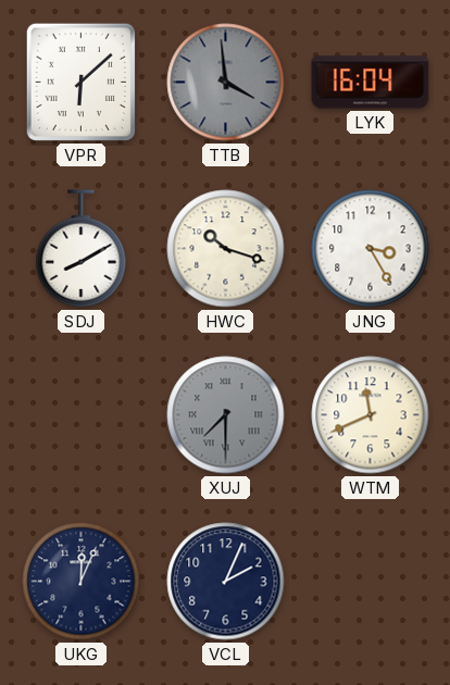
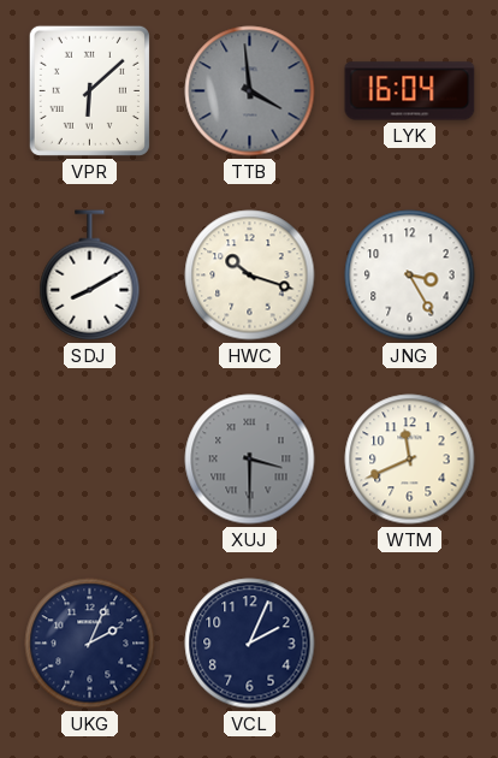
XUJ: 7:30 -> 3:30 (250, 460)
UKG: 12:04 -> 2:04 (90, 644)
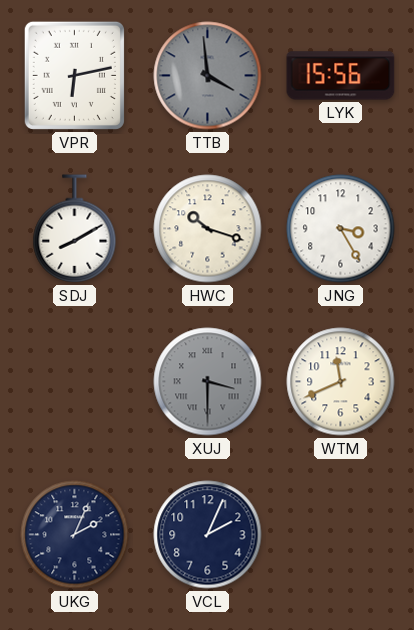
VPR: 6:08 -> 6:13 (74, 75)
LYK: 16:04 -> 15:56 (341, 76)
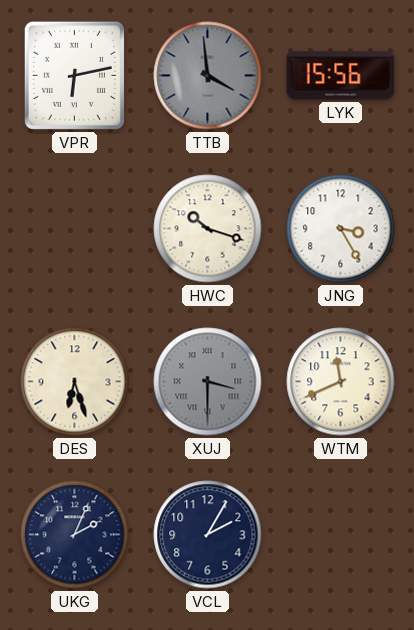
SDJ: 8:10 -> none (75, 229)
DES: none -> 6:27 (75, 382)
VCL: 2:04 -> 2:05 (208, 535)
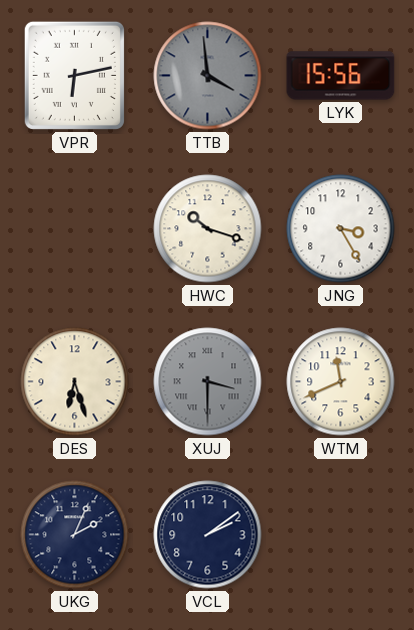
VCL: 2:05 -> 2:09 (208, 535)
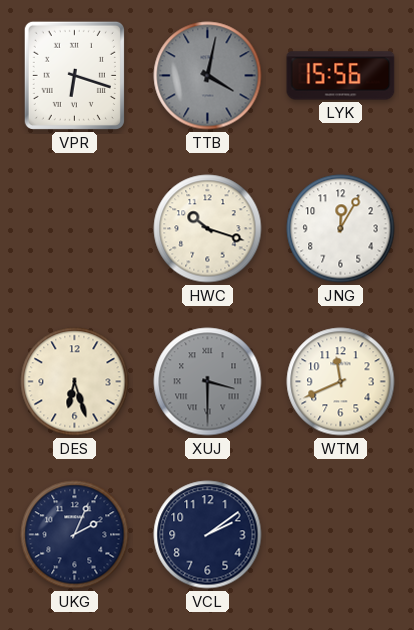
VPR: 6:13 -> 6:18 (74, 75)
TTB: 3:59 -> 4:02 (208, 76)
JNG: 3:25 -> 12:05 (341, 229)
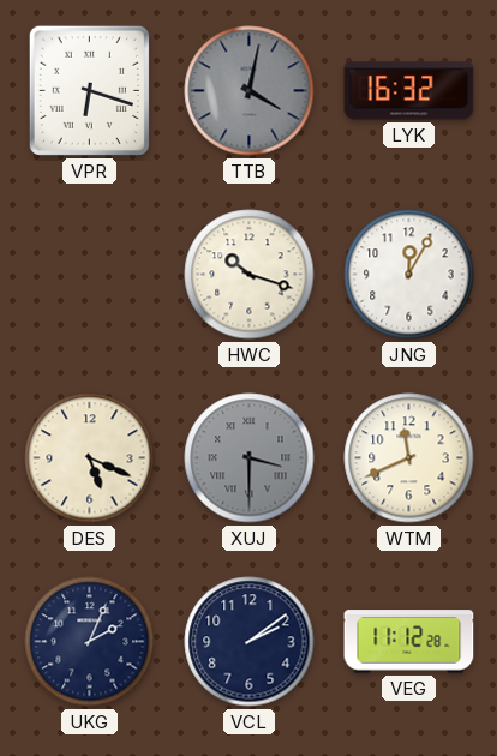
LYK: 15:56 -> 16:32 (409, 91)
DES: 6:27 -> 5:19 (90, 458)
VEG: none -> 11:12 (409, 642)
